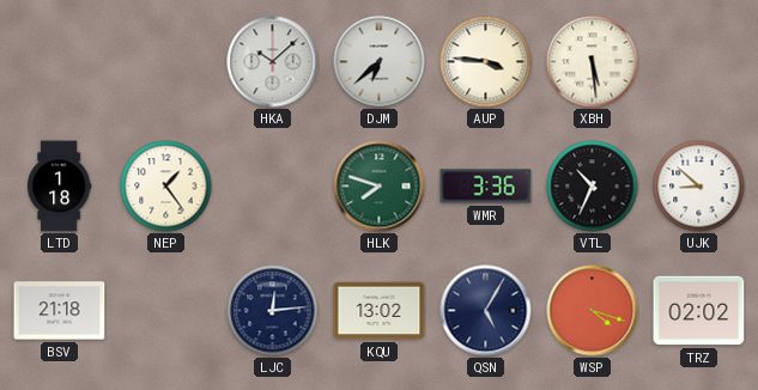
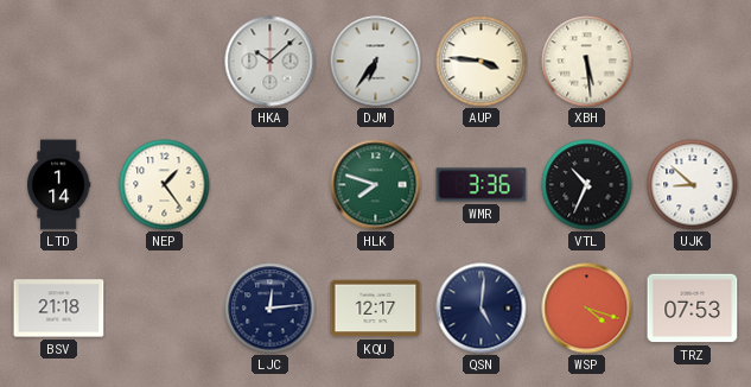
DJM: 6:38 -> 6:36 (376, 62)
LTD: 1:18 -> 1:14 (58, 185)
KQU: 13:02 -> 12:17 (376, 309)
QSN: 5:05 -> 5:01 (482, 309)
TRZ: 02:02 -> 07:53 (693, 309)
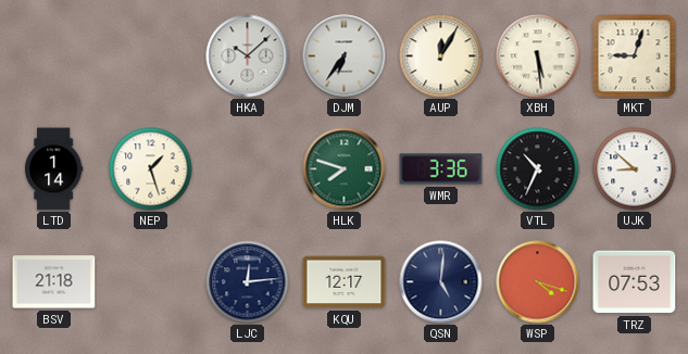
AUP: 3:46 -> 12:05 (441, 56)
MKT: none -> 9:03 (635, 56)
NEP: 1:24 -> 1:27 (151, 169)
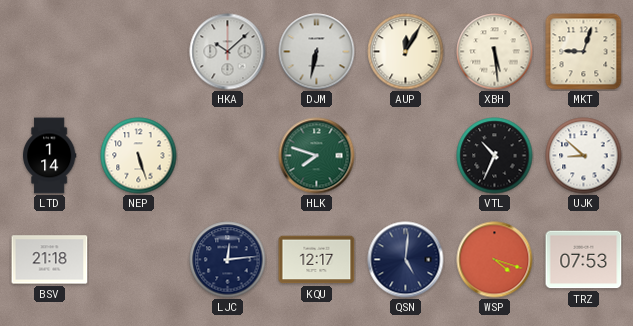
DJM: 6:36 -> 6:32 (317, 52)
NEP: 1:27 -> 5:27 (139, 156)
WMR: 3:36 -> none (441, 169)
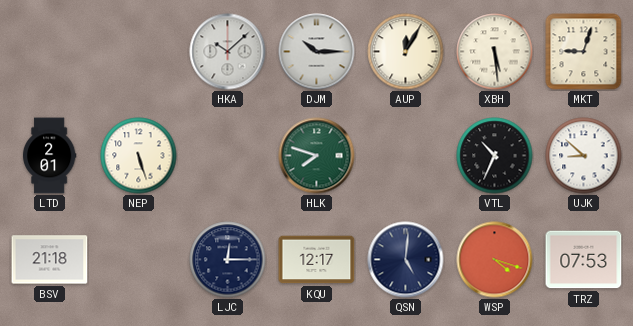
DJM: 6:32 -> 10:15 (317, 52)
LTD: 1:14 -> 2:01 (49, 156)
LJC: 12:14 -> 12:15 (228, 260)
